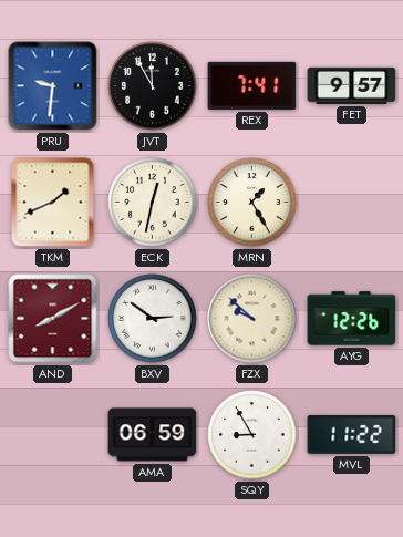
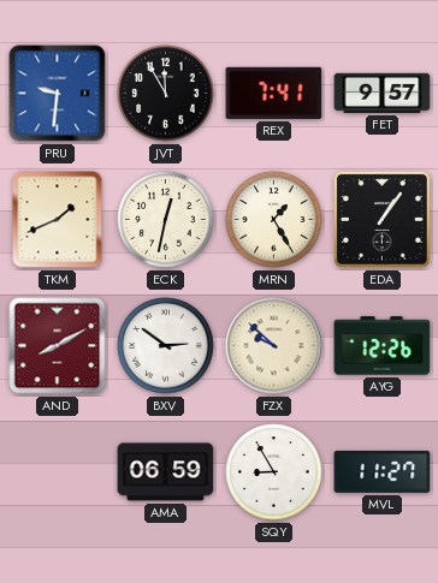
EDA: none -> 1:06 (381, 219)
MVL: 11:22 -> 11:27 (383, 471)
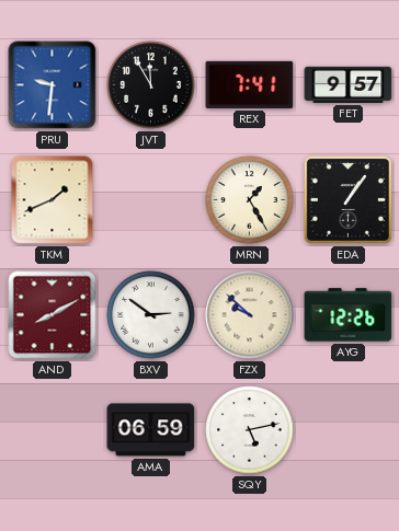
ECK: 12:32 -> none (166, 220)
SQY: 8:55 -> 5:13 (250, 430)
MVL: 11:27 -> none (383, 471)
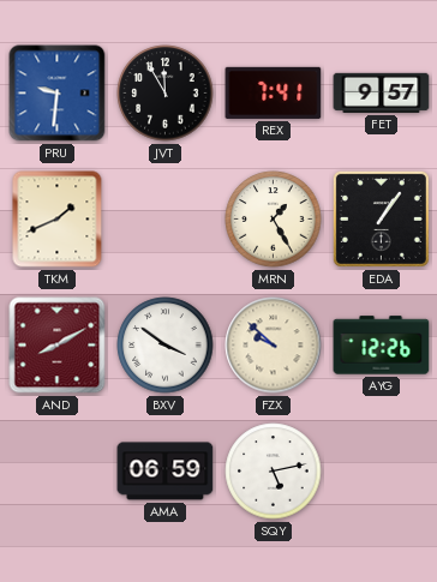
BXV: 2:51 -> 3:51 (166, 346)
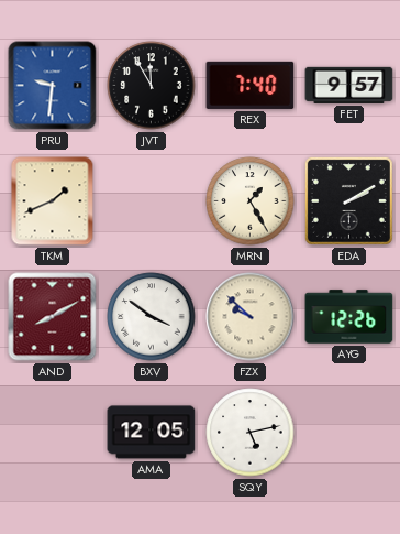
REX: 7:41 -> 7:40 (251, 85)
EDA: 1:06 -> 2:10 (348, 200)
AMA: 06:59 -> 12:05 (152, 433)
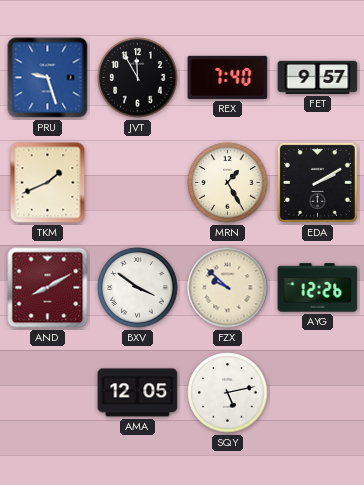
PRU: 9:31 -> 9:27 (48, 78)
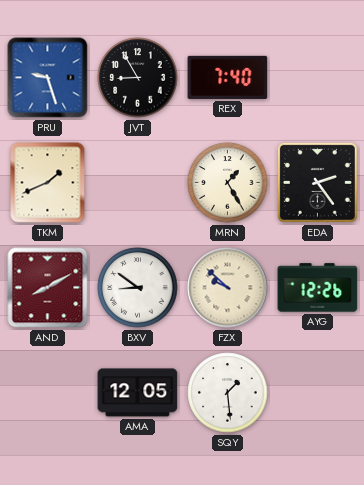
JVT: 11:55 -> 8:55 (138, 78)
FET: 9:57 -> none (318, 77)
EDA: 2:10 -> 2:24 (317, 182)
BXV: 3:51 -> 8:51 (138, 288)
SQY: 5:13 -> 1:29 (228, 393)
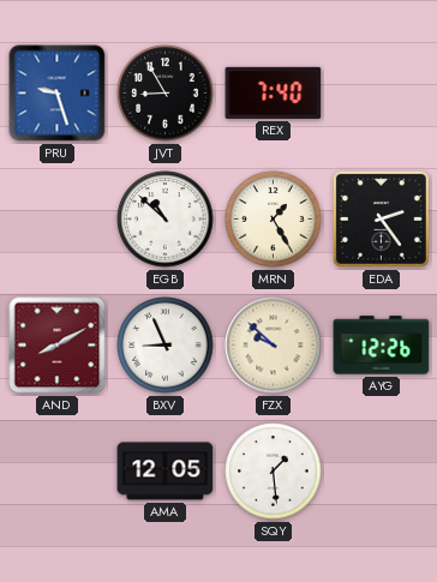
TKM: 1:41 -> none (48, 183)
EGB: none -> 10:52 (166, 220)
BXV: 8:51 -> 8:56 (166, 346)
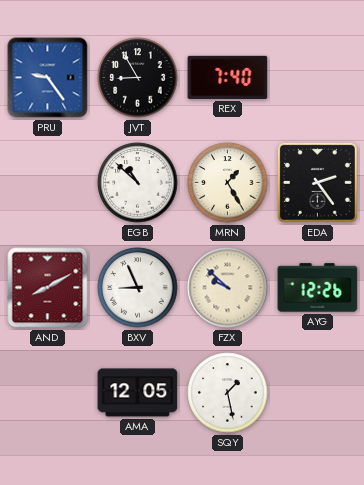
PRU: 9:27 -> 9:24 (48, 78)
SQY: 1:29 -> 1:28 (228, 393)
